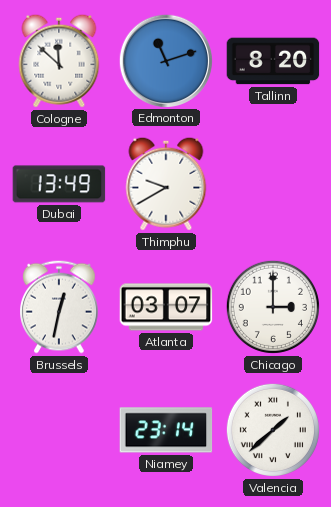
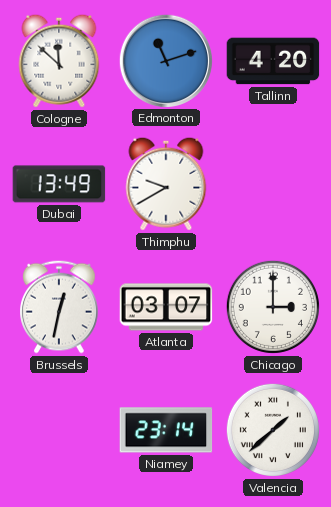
Tallinn: 8:20 -> 4:20 (273, 61)
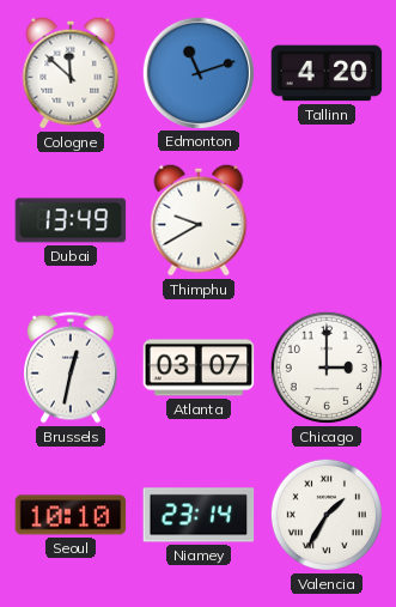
Seoul: none -> 10:10 (71, 515)
Valencia: 1:38 -> 1:35 (327, 515)
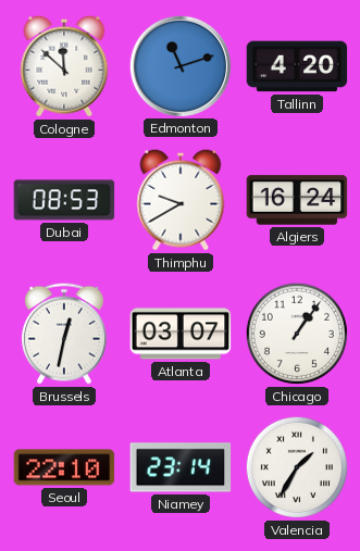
Dubai: 13:49 -> 08:53 (64, 200)
Algiers: none -> 16:24 (297, 200)
Chicago: 3:00 -> 1:06 (297, 334)
Seoul: 10:10 -> 22:10 (64, 467)
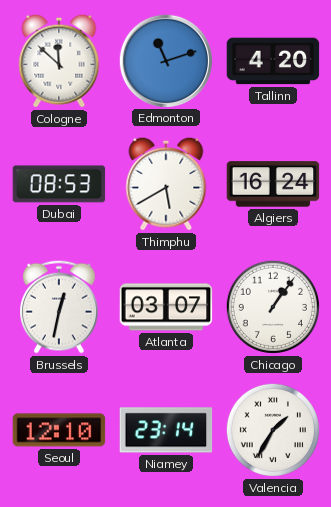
Thimphu: 9:40 -> 5:40 (166, 184)
Seoul: 22:10 -> 12:10 (59, 430)
